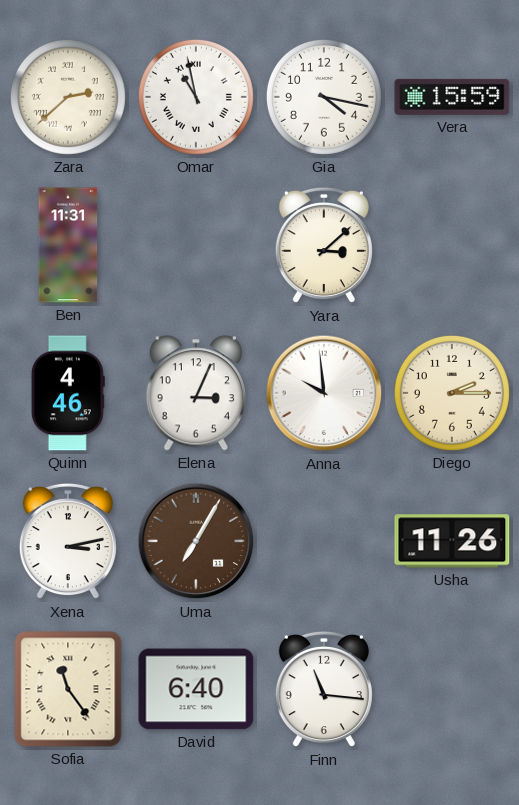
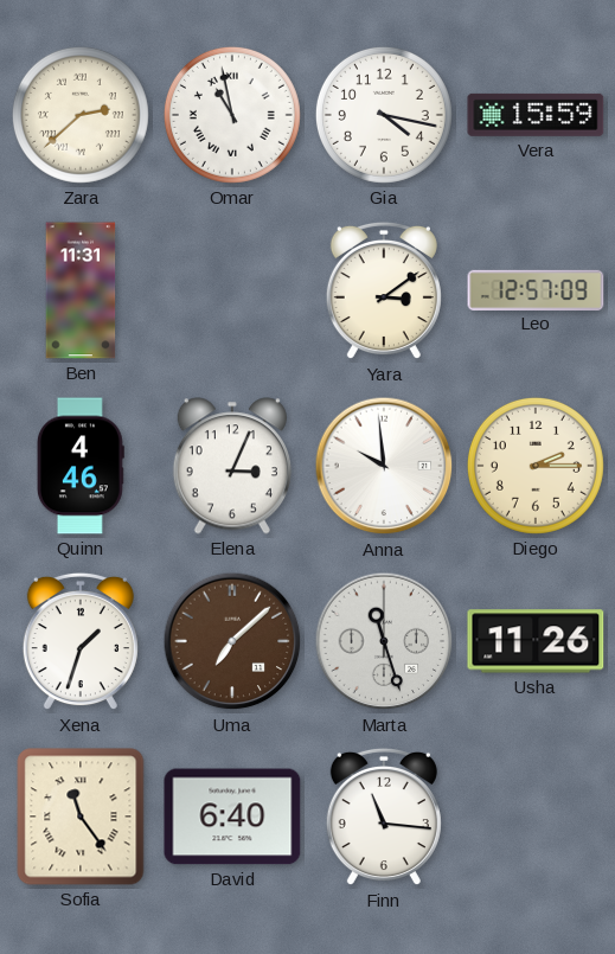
Yara: 3:08 -> 3:09 (384, 290)
Leo: none -> 12:57 (536, 289)
Xena: 3:13 -> 1:33 (81, 641)
Uma: 7:05 -> 7:08 (232, 641)
Marta: none -> 11:27 (384, 641)
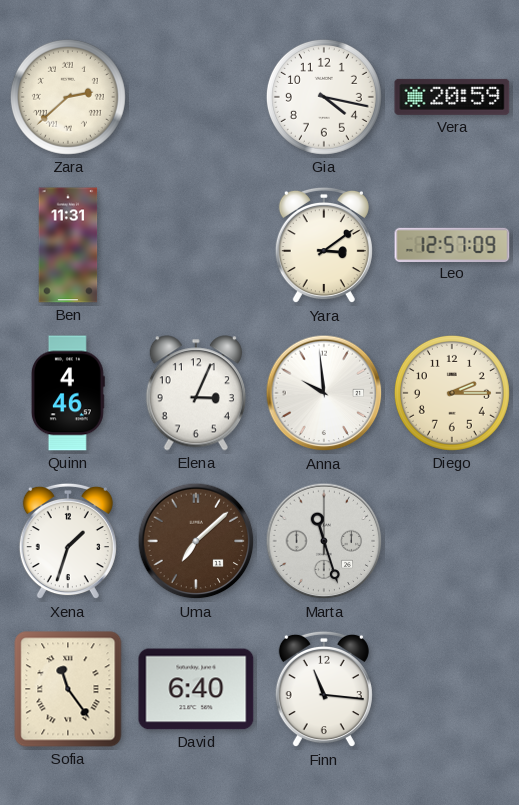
Omar: 10:58 -> none (232, 115)
Vera: 15:59 -> 20:59 (452, 97)
Usha: 11:26 -> none (536, 641)
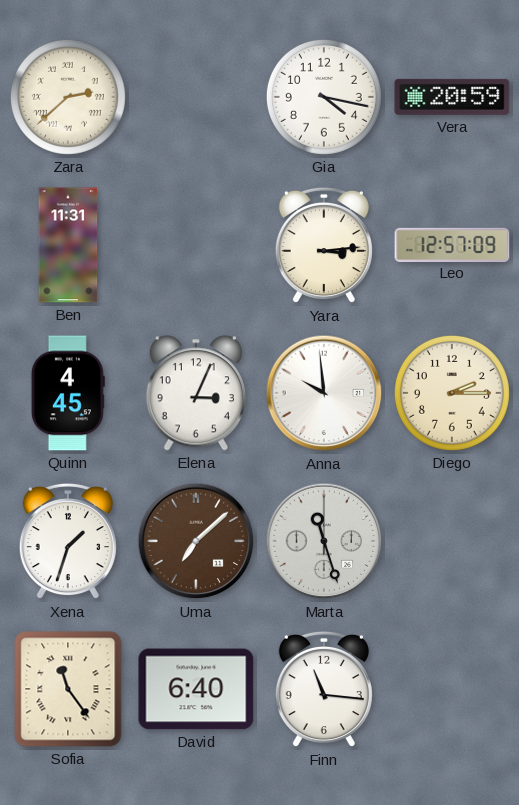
Yara: 3:09 -> 3:14 (324, 245)
Quinn: 4:46 -> 4:45 (68, 393)
